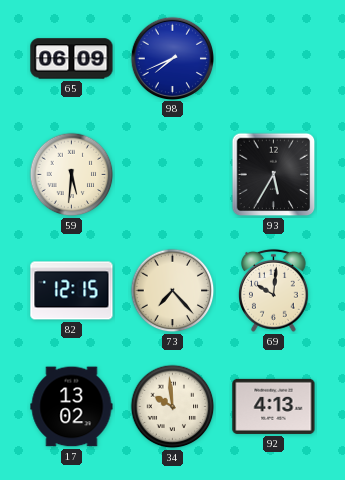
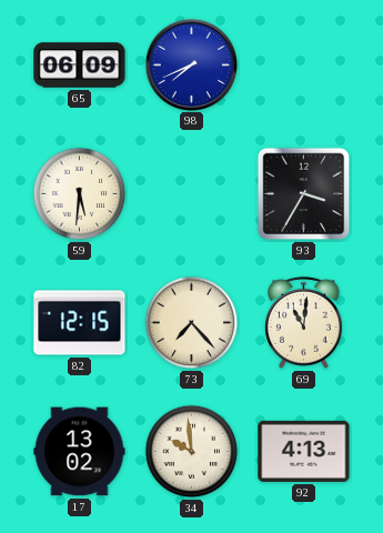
93: 5:35 -> 3:35 (304, 194)
69: 10:01 -> 11:01 (304, 322)
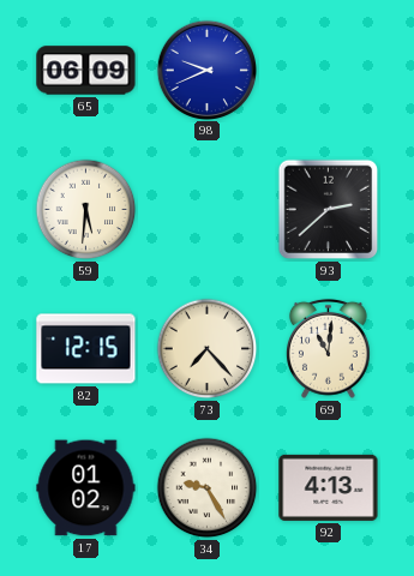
98: 7:41 -> 9:41 (206, 70)
93: 3:35 -> 2:38 (329, 210)
17: 13:02 -> 01:02 (86, 488)
34: 9:59 -> 9:25 (208, 488)
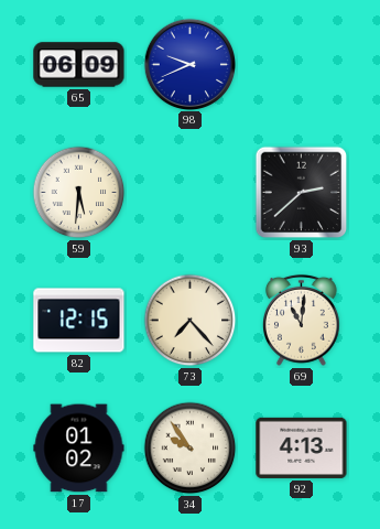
34: 9:25 -> 9:54 (191, 449)
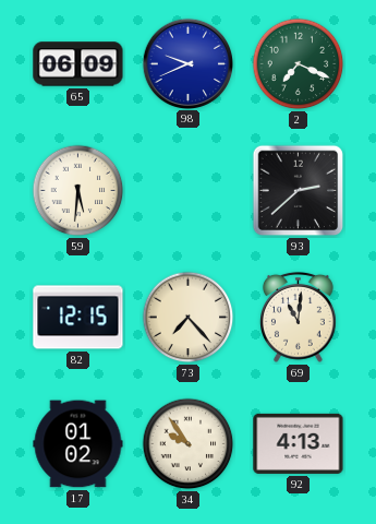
2: none -> 7:19 (299, 64)
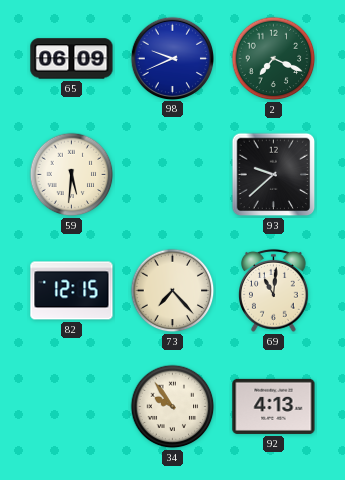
93: 2:38 -> 9:38 (274, 175)
17: 01:02 -> none (78, 444)
